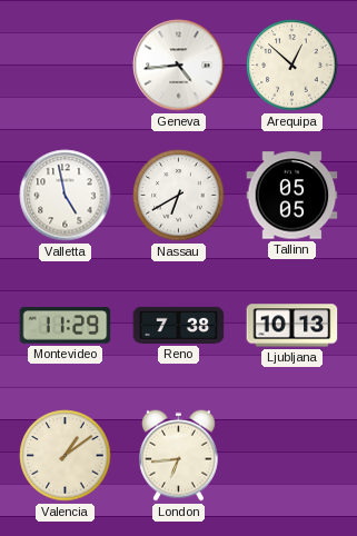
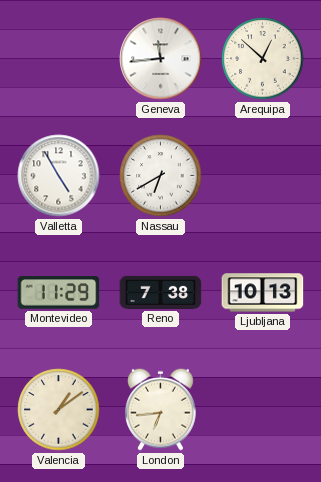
Geneva: 4:44 -> 11:44 (161, 59)
Valletta: 4:58 -> 4:55 (59, 176)
Tallinn: 05:05 -> none (292, 196)
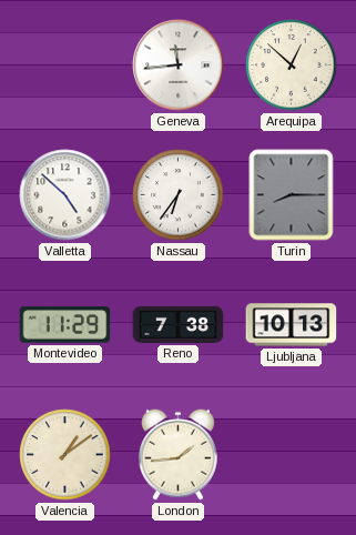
Valletta: 4:55 -> 4:52 (65, 195)
Nassau: 6:40 -> 6:36 (179, 195)
Turin: none -> 8:15 (292, 195)
London: 6:44 -> 1:44 (179, 454)
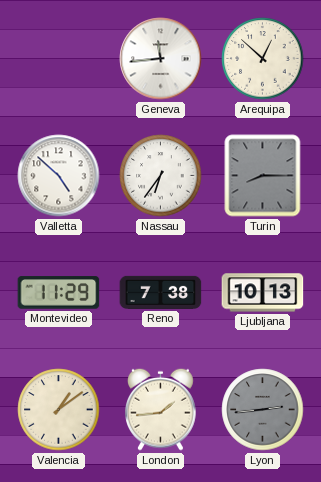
Lyon: none -> 2:44 (263, 410)
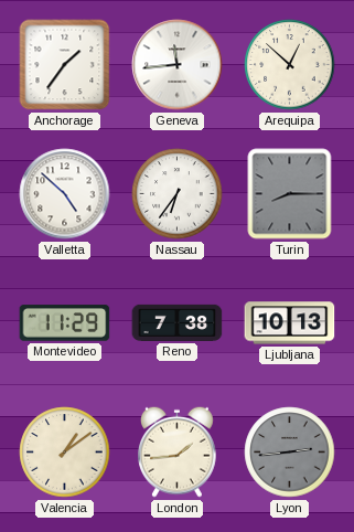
Anchorage: none -> 1:36 (65, 65)
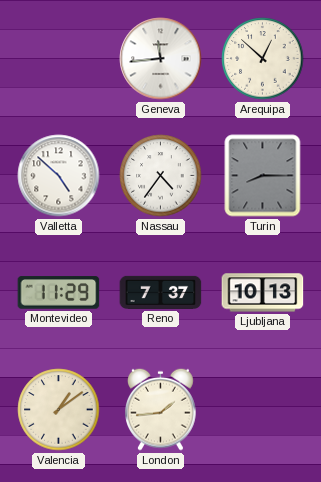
Anchorage: 1:36 -> none (65, 65)
Nassau: 6:36 -> 4:36 (161, 176)
Reno: 7:38 -> 7:37 (161, 292)
Lyon: 2:44 -> none (290, 453)
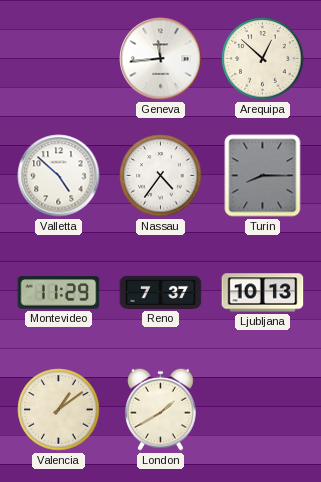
London: 1:44 -> 1:40 (161, 409)
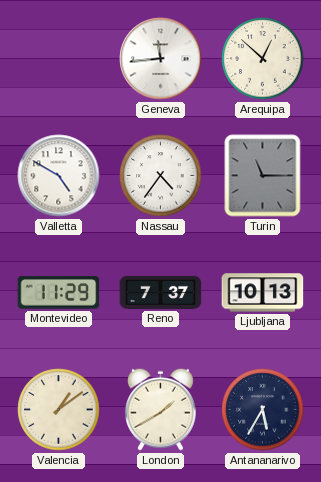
Valletta: 4:52 -> 4:50 (59, 176)
Turin: 8:15 -> 11:15 (263, 176)
Antananarivo: none -> 5:35 (263, 410)
